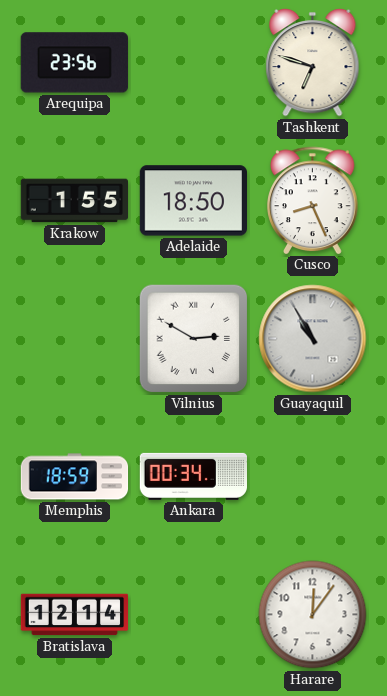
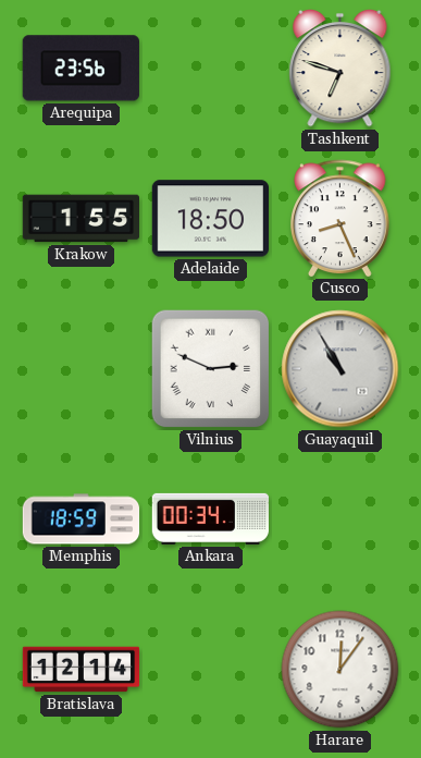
Vilnius: 2:50 -> 2:49 (211, 369)
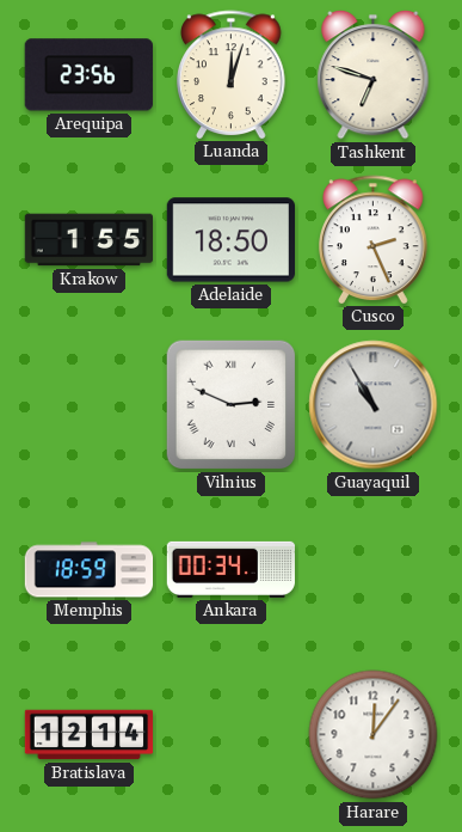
Luanda: none -> 12:03 (232, 74)
Cusco: 8:26 -> 2:26 (374, 239)
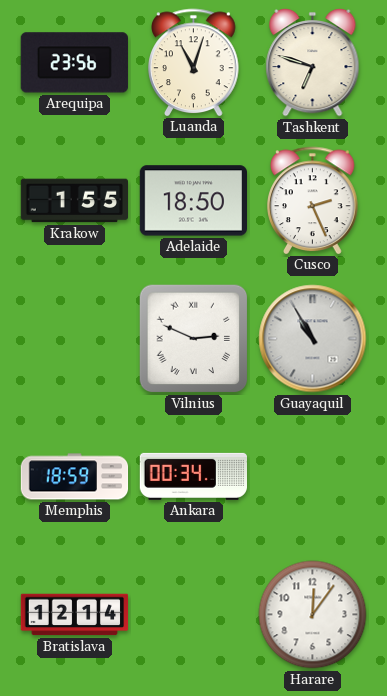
Luanda: 12:03 -> 11:03 (194, 62)
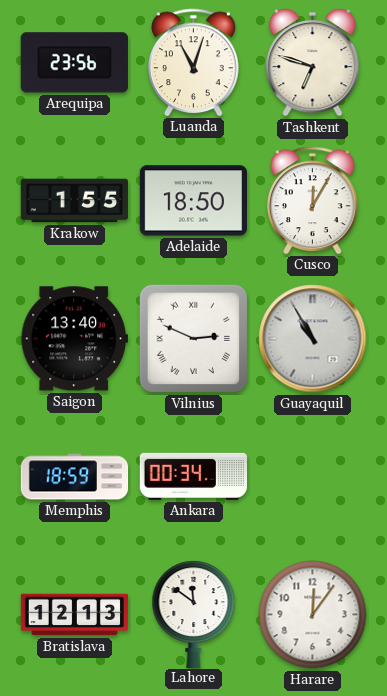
Cusco: 2:26 -> 12:05 (313, 200)
Saigon: none -> 13:40 (74, 339)
Bratislava: 12:14 -> 12:13 (75, 615)
Lahore: none -> 11:51 (194, 614)
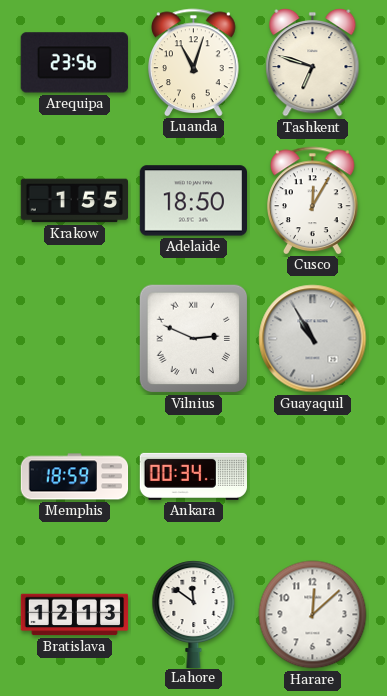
Saigon: 13:40 -> none (74, 339)
Harare: 12:06 -> 12:08 (313, 615)
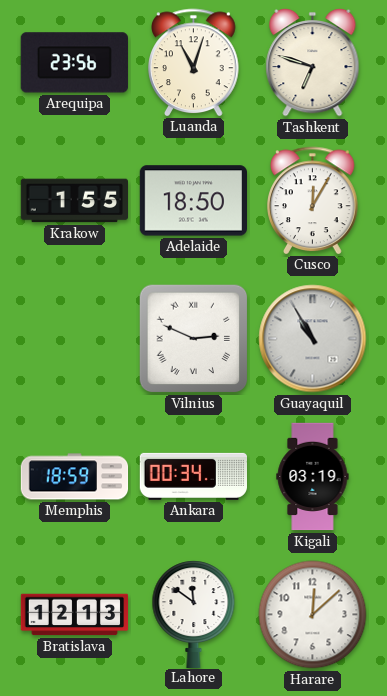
Kigali: none -> 03:19 (313, 477)
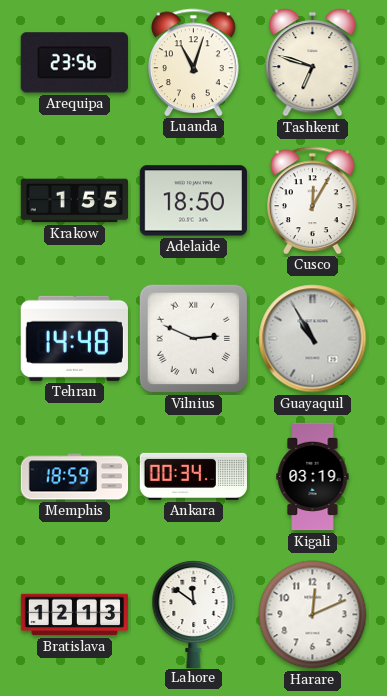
Tehran: none -> 14:48 (74, 338)
Harare: 12:08 -> 12:11 (313, 615)
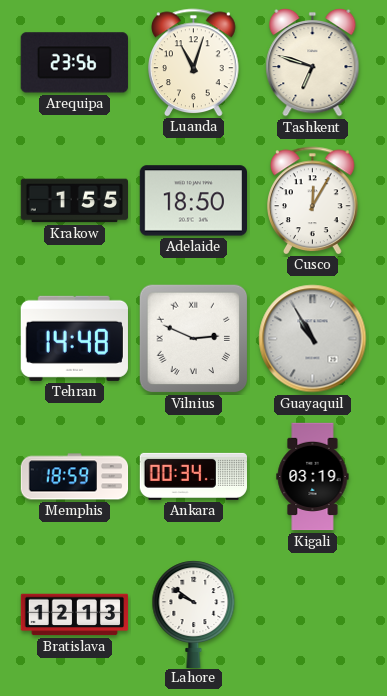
Lahore: 11:51 -> 9:51 (194, 614)
Harare: 12:11 -> none (313, 615)
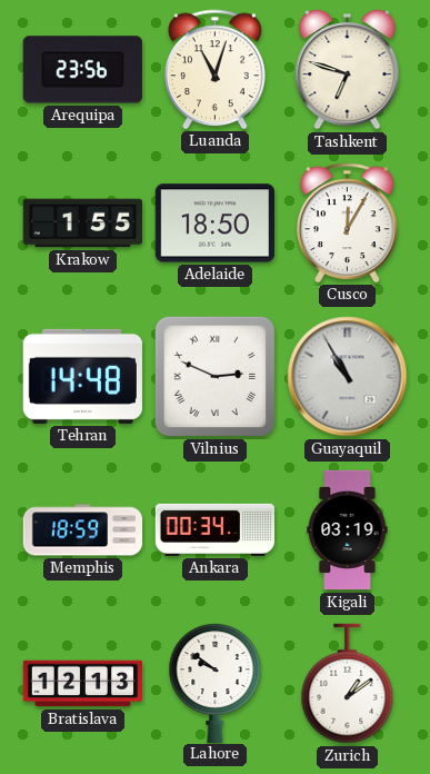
Zurich: none -> 1:09 (348, 684)
